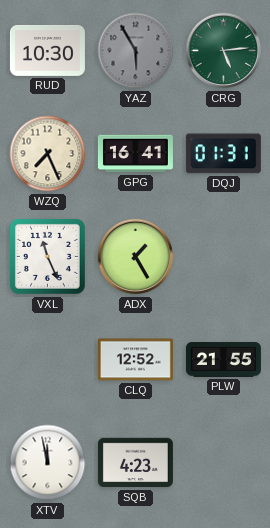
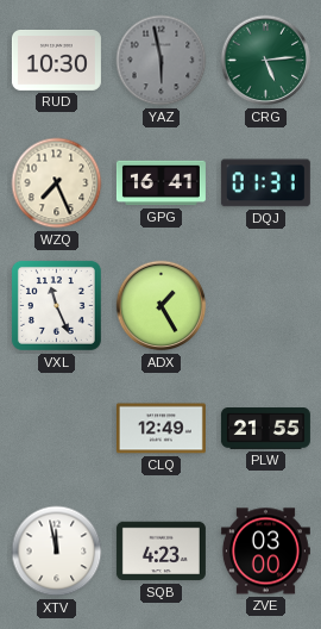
YAZ: 5:55 -> 5:58 (162, 61)
CLQ: 12:52 -> 12:49 (160, 429)
ZVE: none -> 03:00 (265, 552)
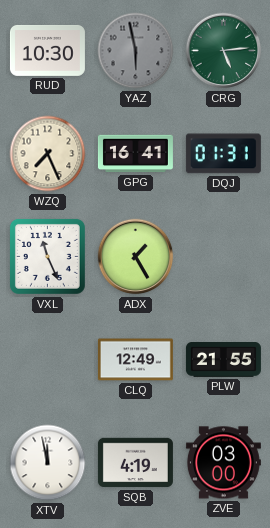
SQB: 4:23 -> 4:19 (135, 463)
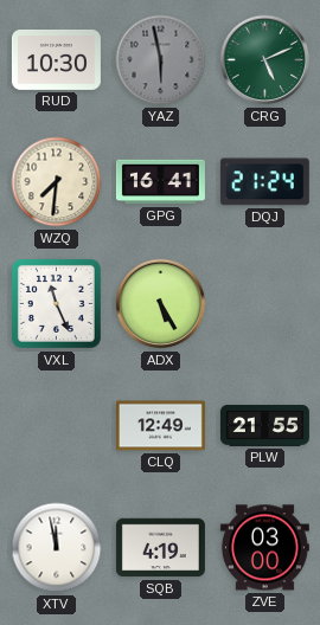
CRG: 5:14 -> 5:11 (265, 60)
WZQ: 7:26 -> 7:31 (57, 182)
DQJ: 01:31 -> 21:24 (264, 182)
ADX: 1:25 -> 5:25 (161, 304)
